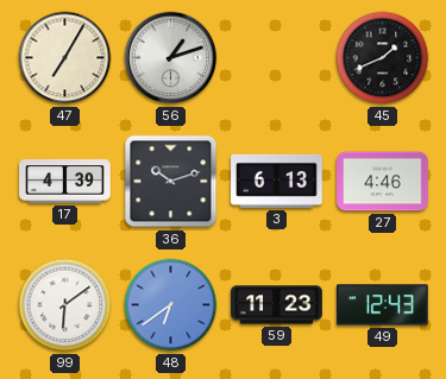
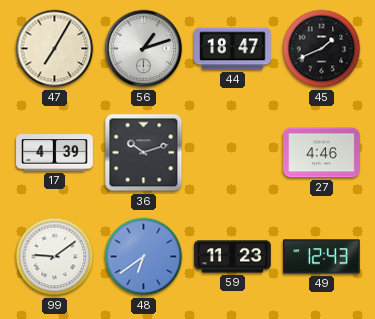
44: none -> 18:47 (233, 49)
3: 6:13 -> none (277, 181)
99: 6:09 -> 9:09 (55, 257)
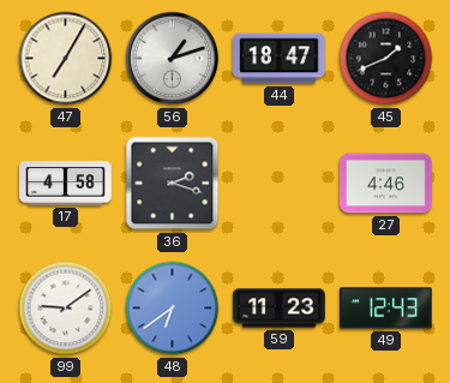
17: 4:39 -> 4:58 (66, 184)
36: 10:12 -> 2:18 (173, 184)
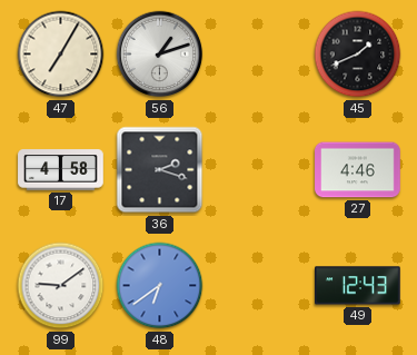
44: 18:47 -> none (280, 59)
59: 11:23 -> none (280, 309)
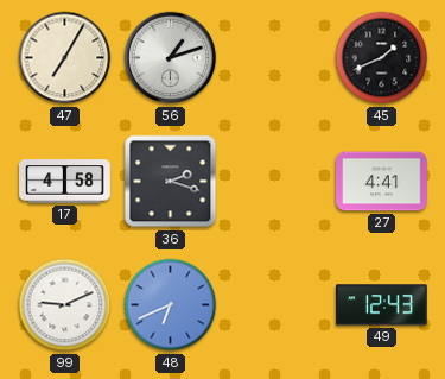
27: 4:46 -> 4:41 (382, 182)
99: 9:09 -> 9:11 (65, 305)
48: 6:39 -> 6:41 (171, 305)
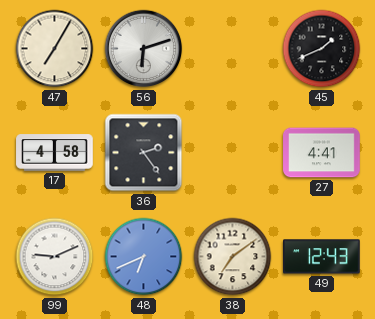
56: 1:12 -> 6:12 (144, 49)
36: 2:18 -> 2:24 (144, 153)
38: none -> 7:09 (233, 257)
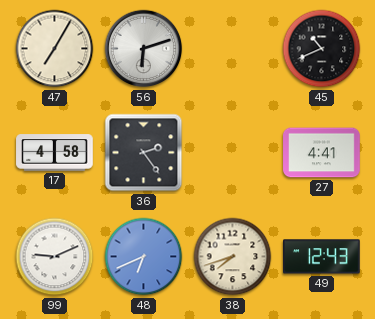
45: 1:41 -> 10:41 (322, 49)
38: 7:09 -> 7:42 (233, 257)
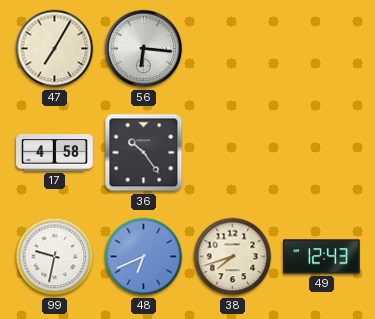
56: 6:12 -> 6:16 (144, 49)
45: 10:41 -> none (322, 49)
36: 2:24 -> 10:24 (144, 153)
27: 4:41 -> none (322, 153)
99: 9:11 -> 9:32 (55, 257)
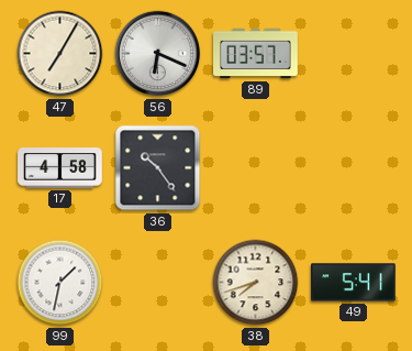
56: 6:16 -> 6:19 (158, 54)
89: none -> 03:57 (256, 54)
99: 9:32 -> 1:32 (60, 283)
48: 6:41 -> none (144, 257)
49: 12:43 -> 5:41 (354, 283)
